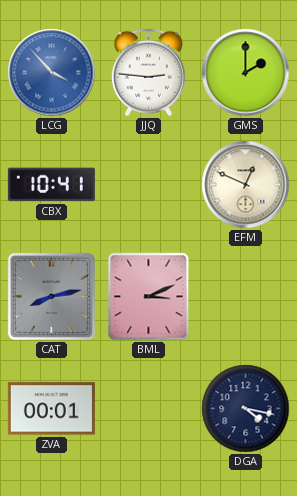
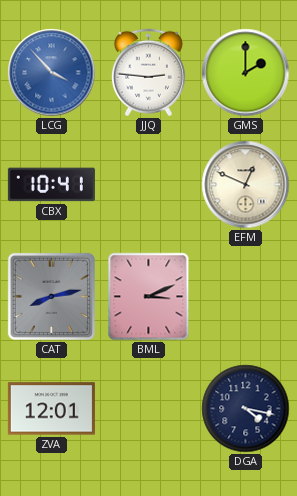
ZVA: 00:01 -> 12:01 (51, 409)
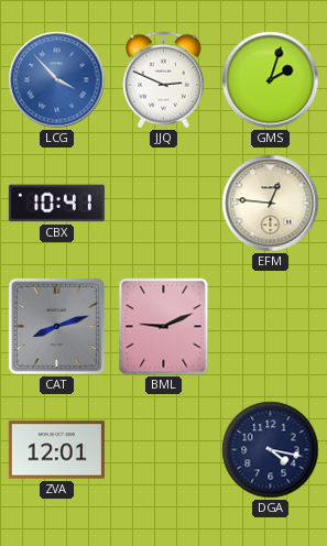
JJQ: 2:46 -> 2:49 (163, 80)
GMS: 2:00 -> 2:03 (271, 80)
EFM: 12:49 -> 12:46 (271, 204)
CAT: 8:13 -> 8:12 (56, 326)
BML: 3:11 -> 9:11 (164, 327)
